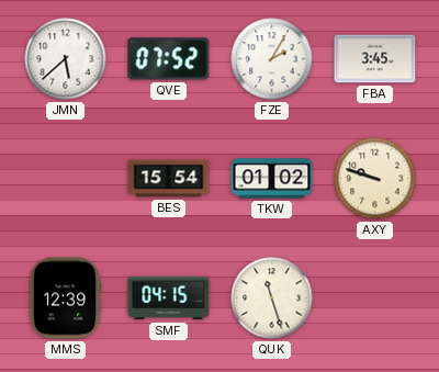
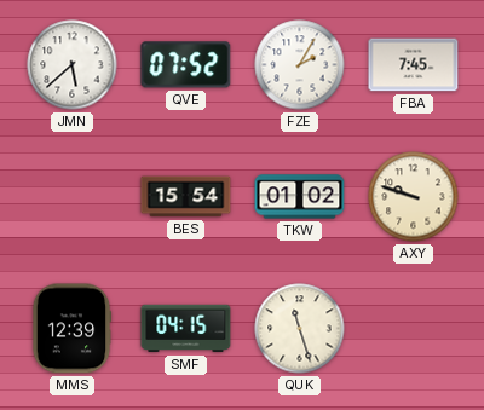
FBA: 3:45 -> 7:45 (414, 65)
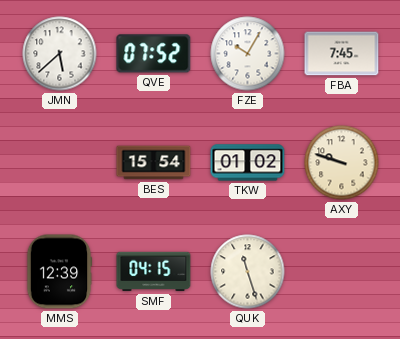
FZE: 2:05 -> 10:05 (248, 54)
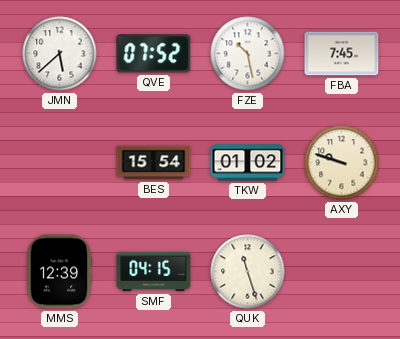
FZE: 10:05 -> 10:28 (248, 54)
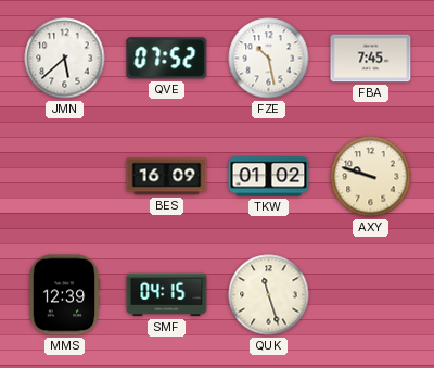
BES: 15:54 -> 16:09 (167, 177)
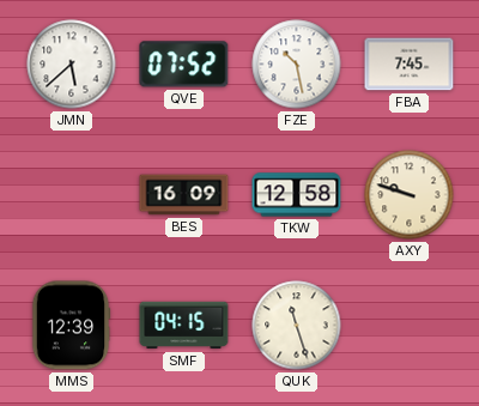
TKW: 01:02 -> 12:58 (297, 195)
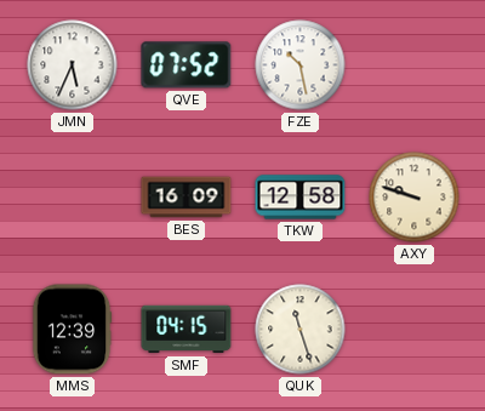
JMN: 5:38 -> 5:34 (73, 65)
FBA: 7:45 -> none (410, 65)
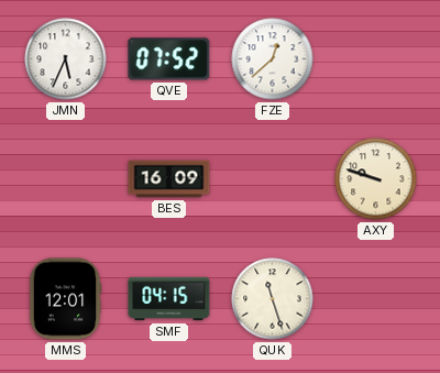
FZE: 10:28 -> 12:38 (273, 59)
TKW: 12:58 -> none (301, 198)
MMS: 12:39 -> 12:01 (65, 299)
